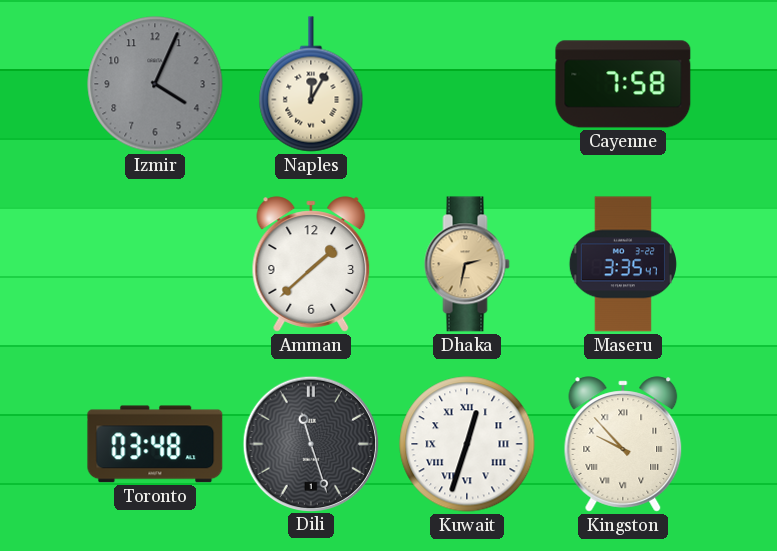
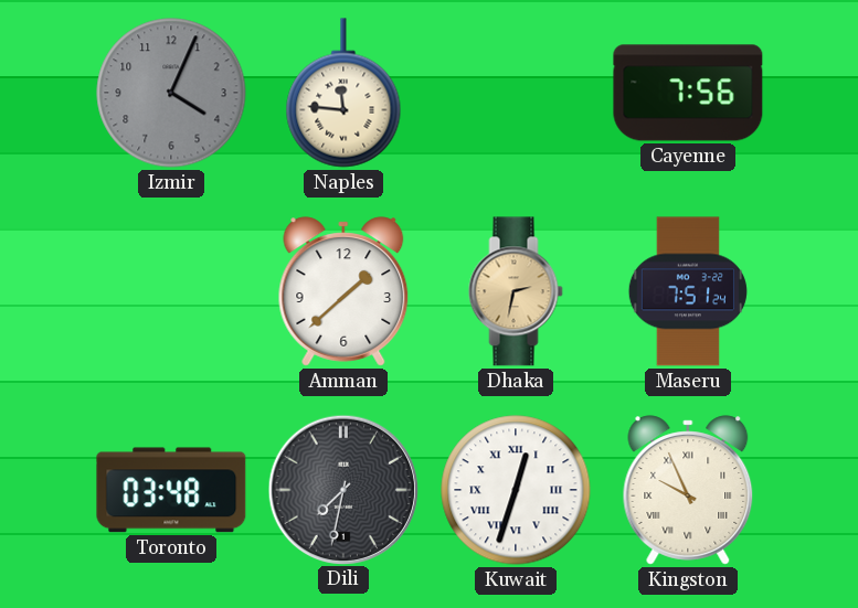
Naples: 12:05 -> 11:46 (343, 93)
Cayenne: 7:58 -> 7:56 (688, 93)
Maseru: 3:35 -> 7:51 (688, 291)
Dili: 11:27 -> 7:32 (342, 489)
Kingston: 9:53 -> 9:56 (688, 490)
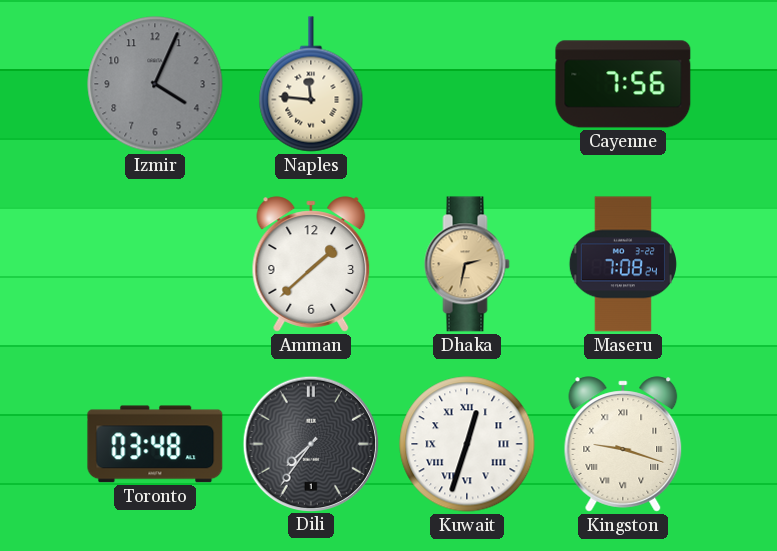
Maseru: 7:51 -> 7:08 (623, 264)
Dili: 7:32 -> 7:36 (310, 443)
Kingston: 9:56 -> 9:18 (623, 444)
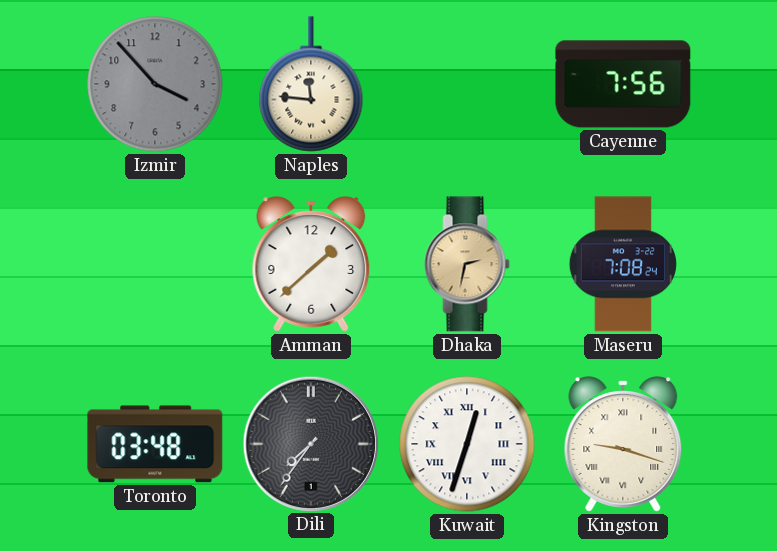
Izmir: 4:04 -> 3:53 (155, 84)
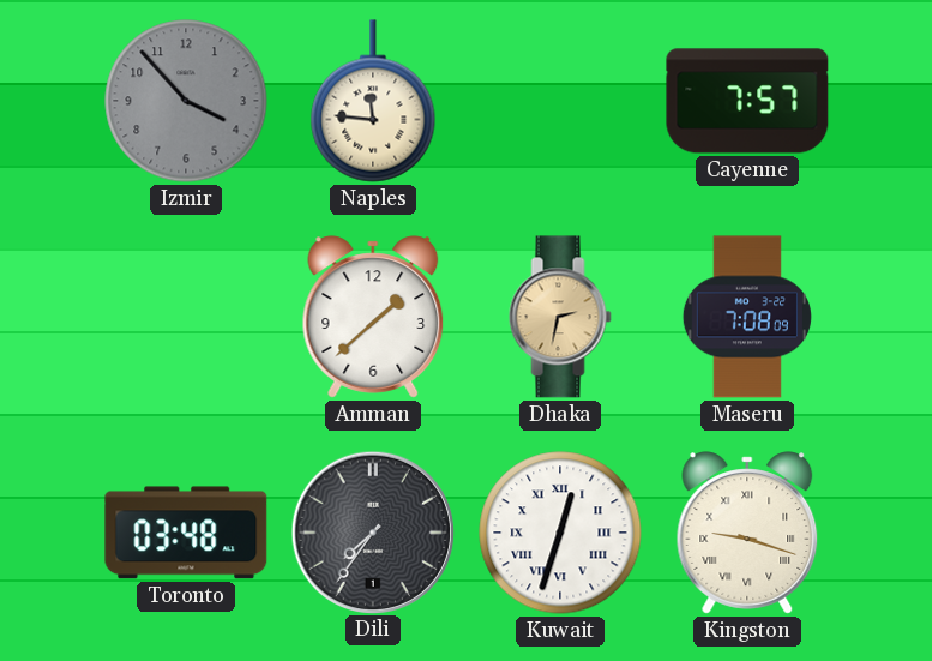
Cayenne: 7:56 -> 7:57 (747, 101)
Maseru: 7:08:24 -> 7:08:09 (747, 317)
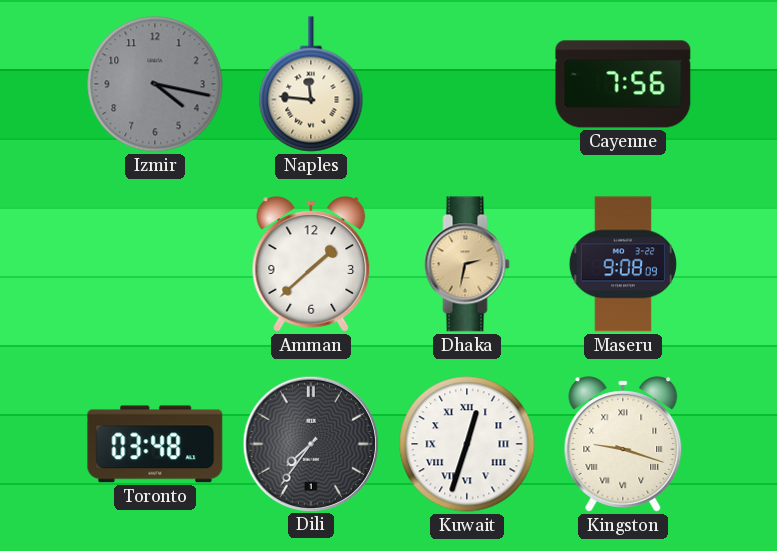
Izmir: 3:53 -> 4:17 (155, 84)
Cayenne: 7:57 -> 7:56 (623, 84)
Maseru: 7:08 -> 9:08 (623, 264)
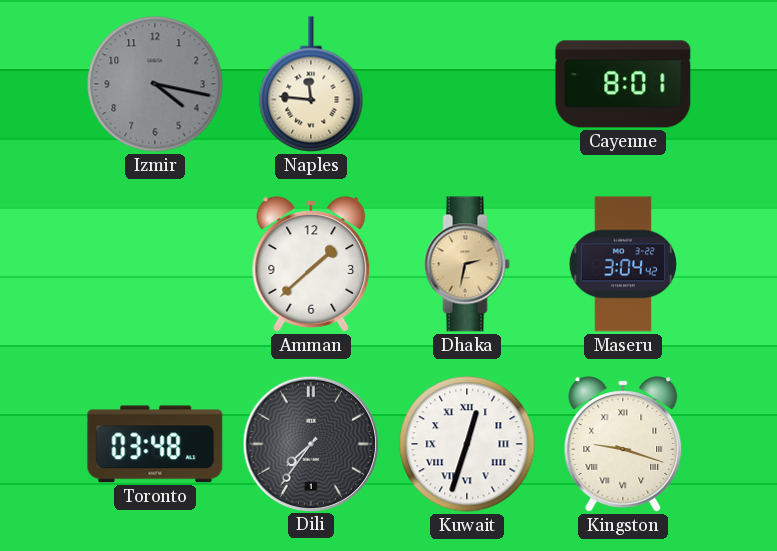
Cayenne: 7:56 -> 8:01 (623, 84)
Maseru: 9:08 -> 3:04 (623, 264)
